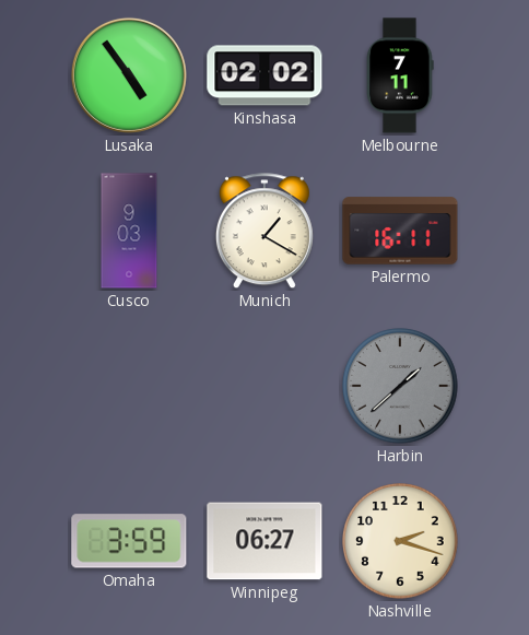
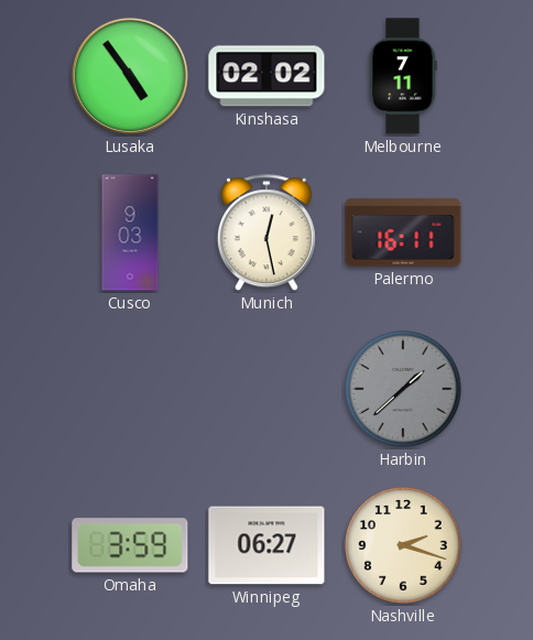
Munich: 1:20 -> 12:28 (266, 234)
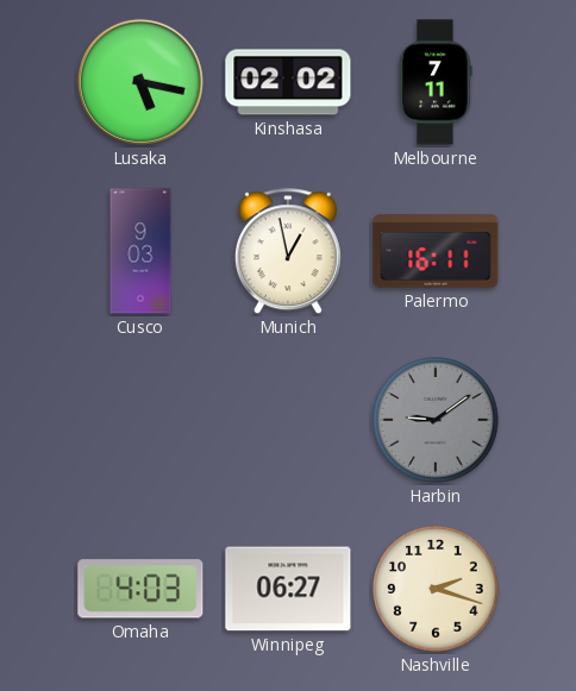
Lusaka: 4:54 -> 5:17 (140, 82)
Munich: 12:28 -> 12:58 (288, 252)
Harbin: 1:38 -> 9:09 (436, 420)
Omaha: 3:59 -> 4:03 (140, 589)
